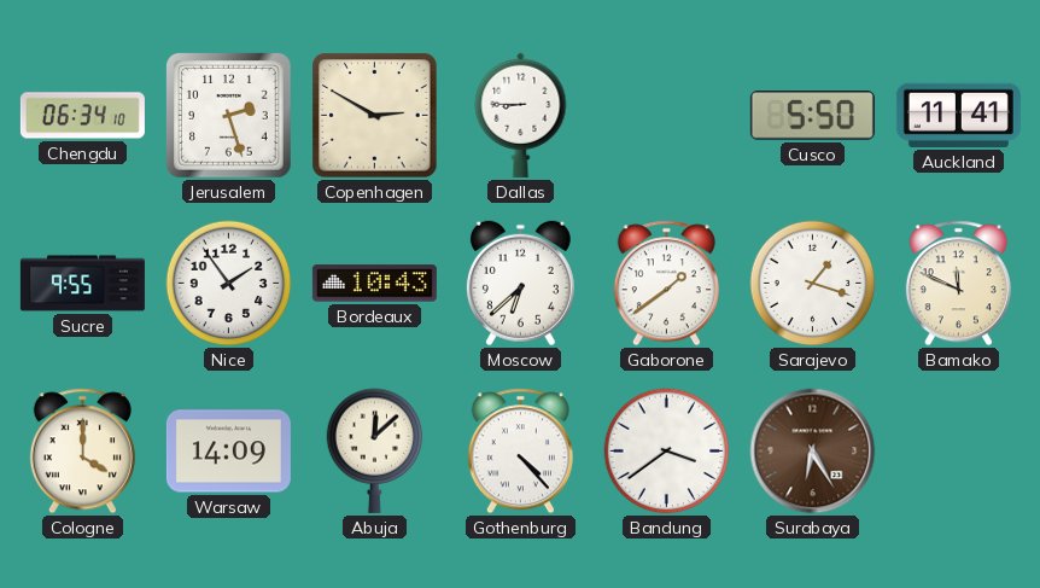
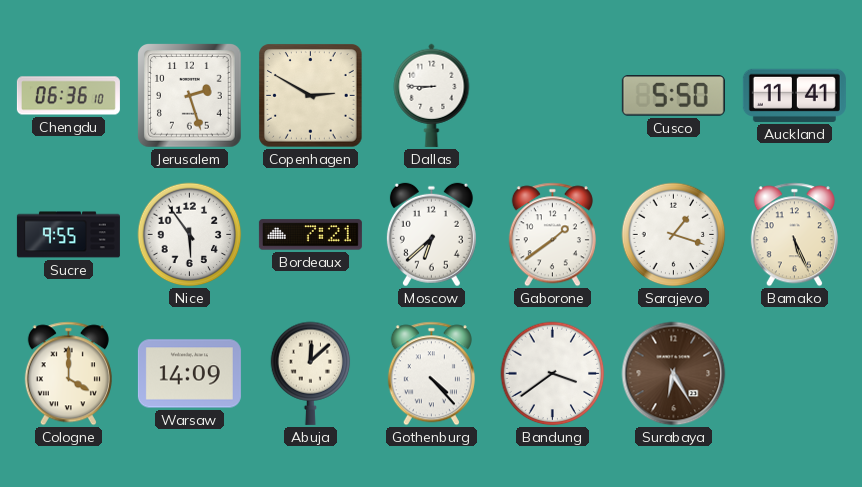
Chengdu: 06:34 -> 06:36 (68, 96)
Nice: 1:54 -> 5:54 (190, 235)
Bordeaux: 10:43 -> 7:21 (310, 235)
Bamako: 11:49 -> 5:26 (794, 235)
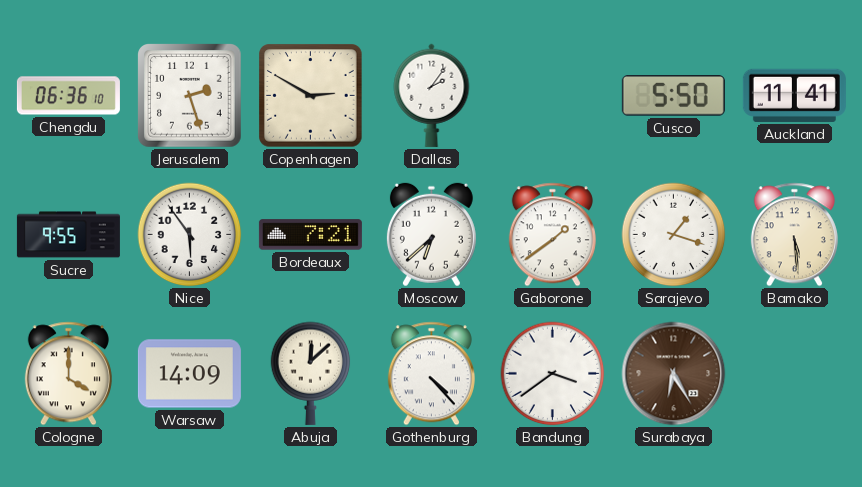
Dallas: 8:45 -> 2:06 (432, 95)
Bamako: 5:26 -> 5:29 (794, 235)
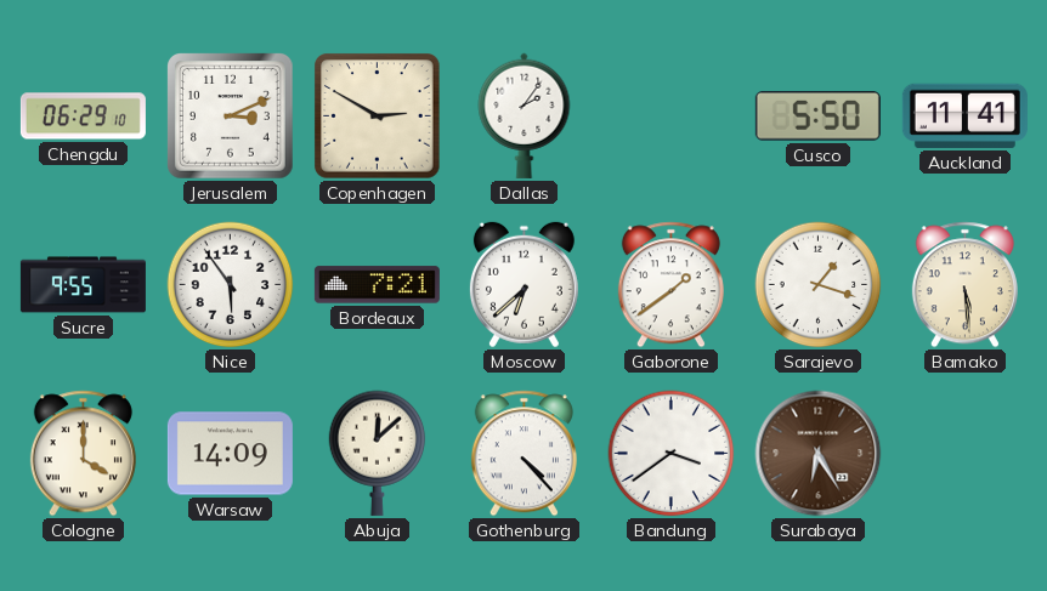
Chengdu: 06:36 -> 06:29 (83, 117)
Jerusalem: 2:27 -> 3:11 (231, 117)
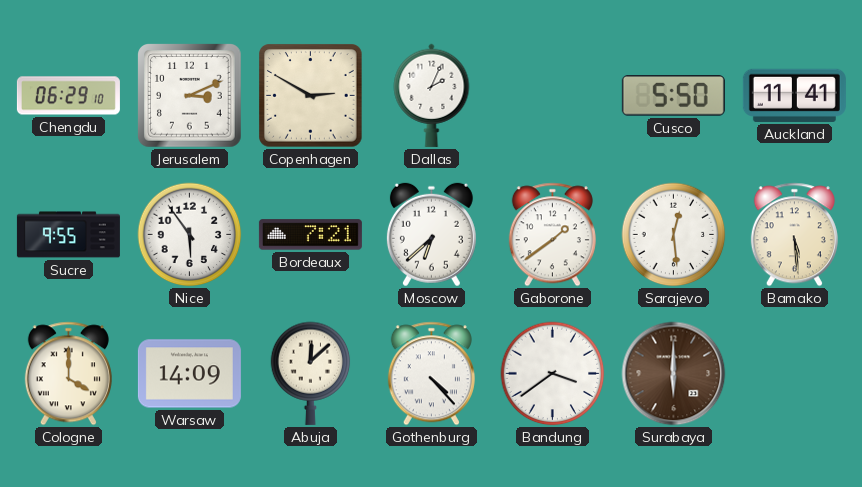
Dallas: 2:06 -> 2:04 (432, 95)
Sarajevo: 1:18 -> 12:29 (674, 235)
Surabaya: 6:25 -> 6:00 (674, 374)
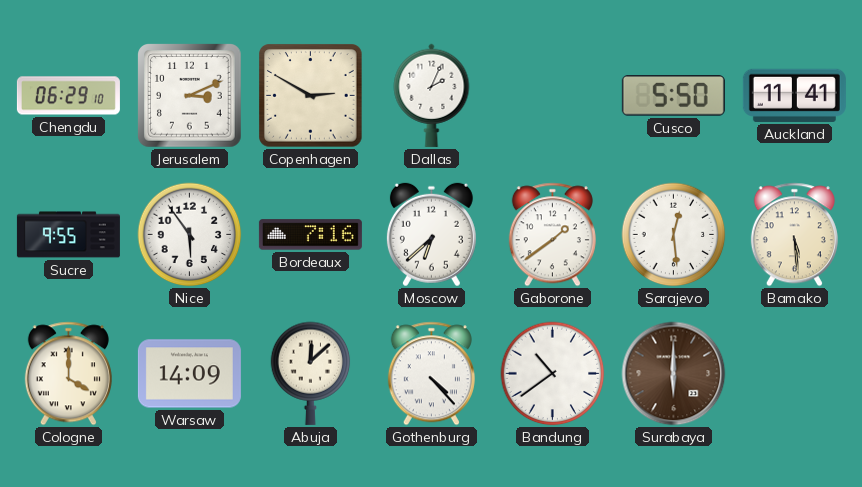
Bordeaux: 7:21 -> 7:16 (310, 235)
Bandung: 3:39 -> 10:39 (553, 374)
